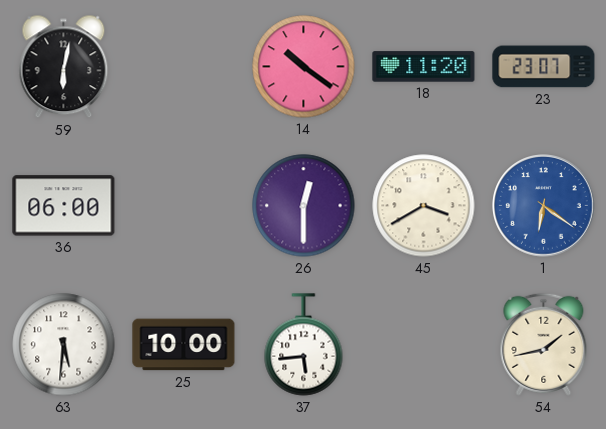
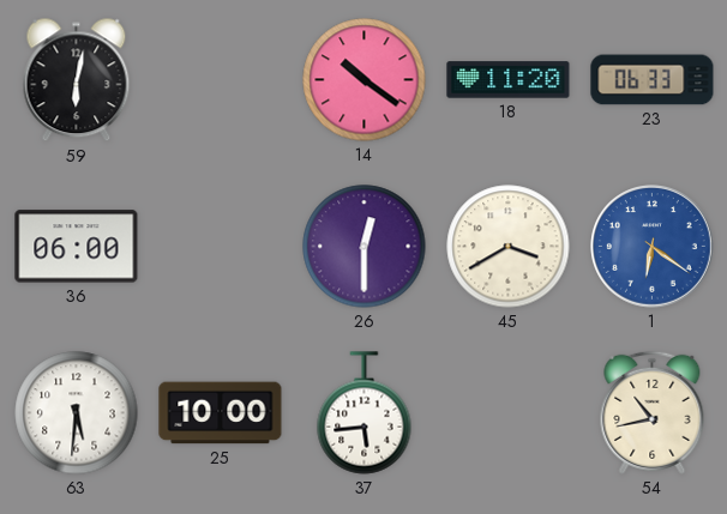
23: 23:07 -> 06:33 (653, 80)
54: 1:43 -> 10:43 (653, 412)
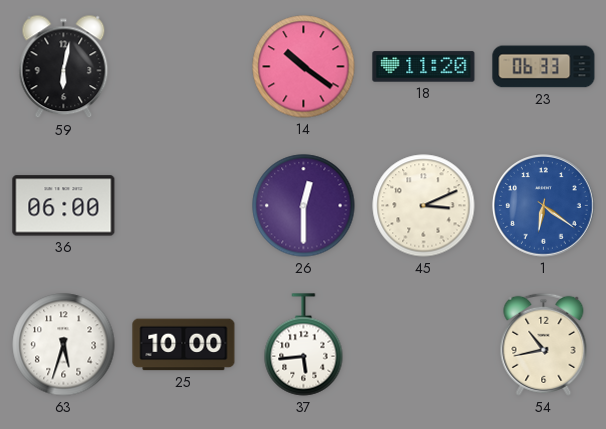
45: 3:40 -> 3:11 (424, 206)
63: 5:31 -> 5:33 (64, 345)
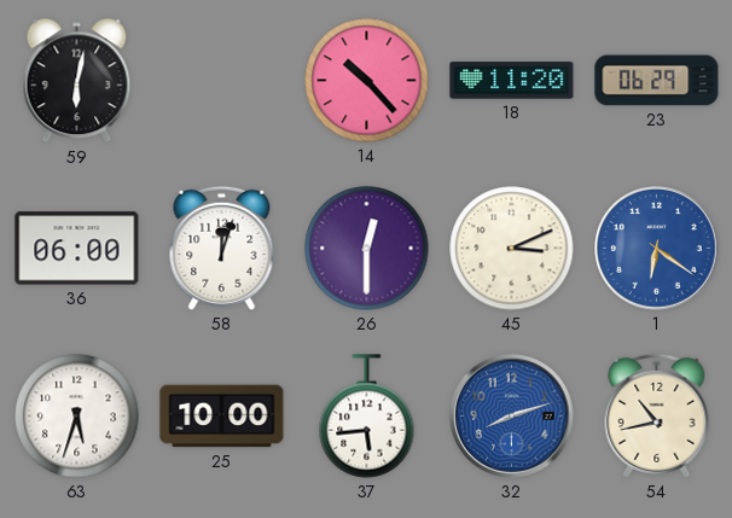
14: 10:21 -> 10:23 (367, 81)
23: 06:33 -> 06:29 (657, 81)
58: none -> 12:03 (222, 248)
32: none -> 8:12 (512, 417)
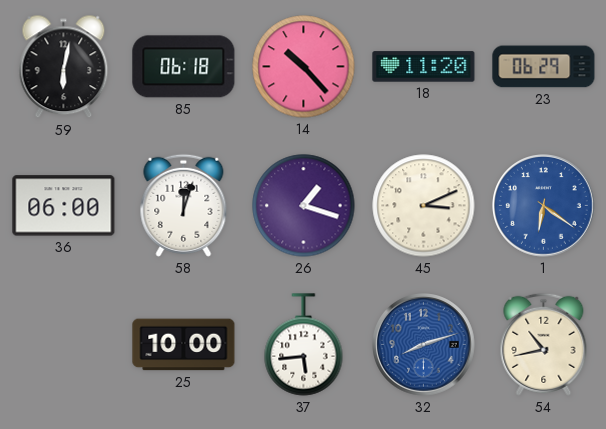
85: none -> 06:18 (184, 67)
26: 12:30 -> 1:18 (304, 206)
63: 5:33 -> none (77, 417)
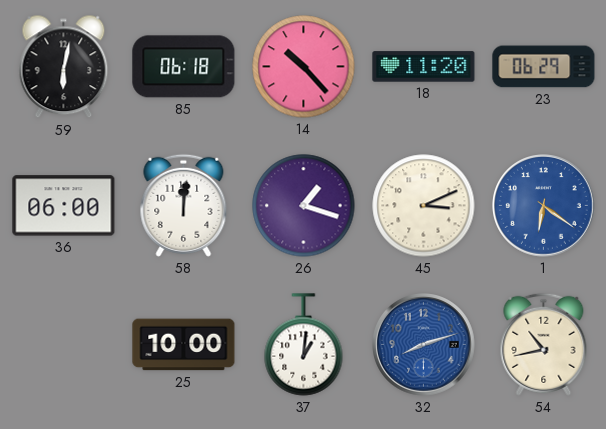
58: 12:03 -> 12:01 (184, 205)
37: 5:44 -> 1:01 (304, 345)
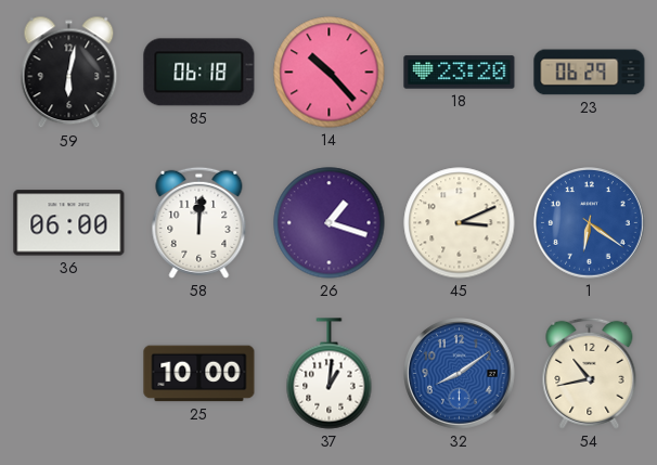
18: 11:20 -> 23:20 (460, 73)
32: 8:12 -> 8:09 (460, 374)
